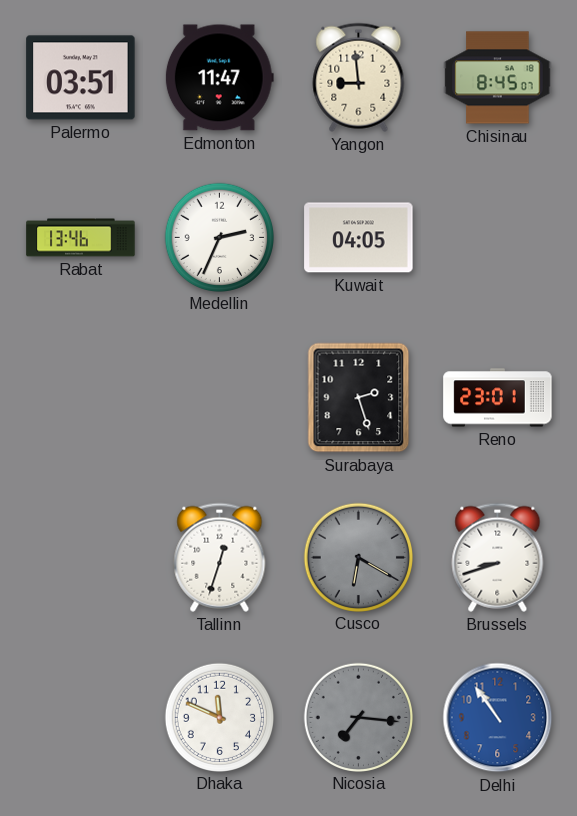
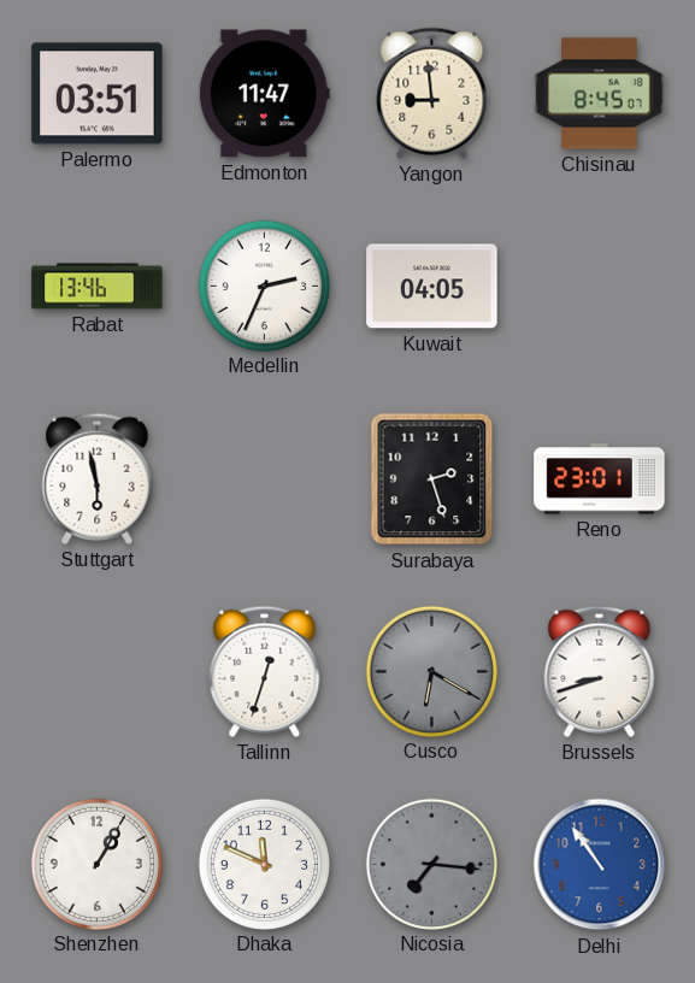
Stuttgart: none -> 5:58 (98, 478)
Shenzhen: none -> 1:05 (96, 864)
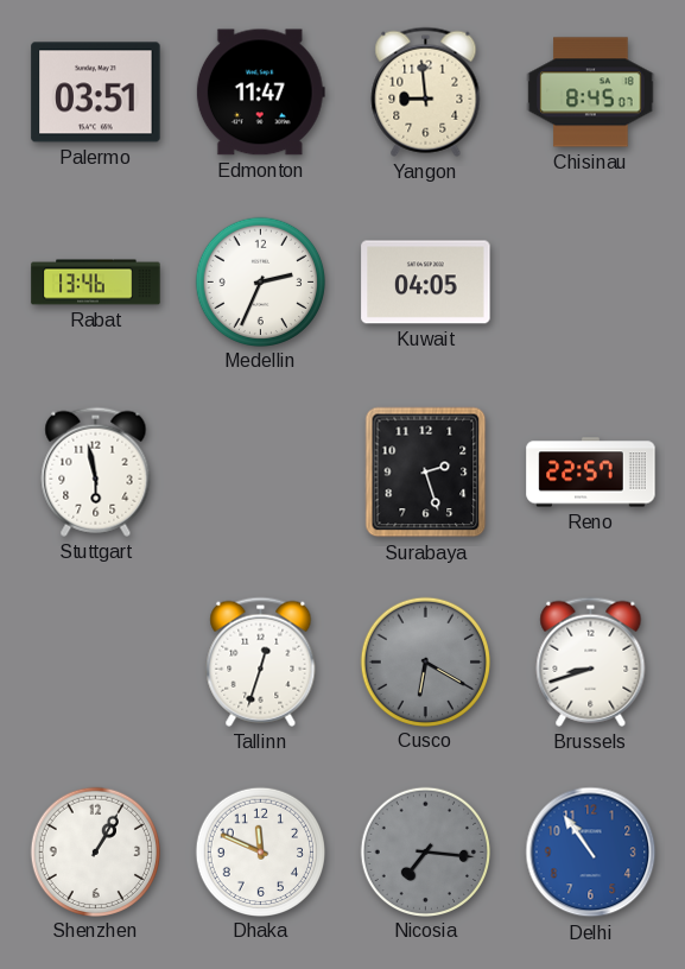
Reno: 23:01 -> 22:57 (591, 473)
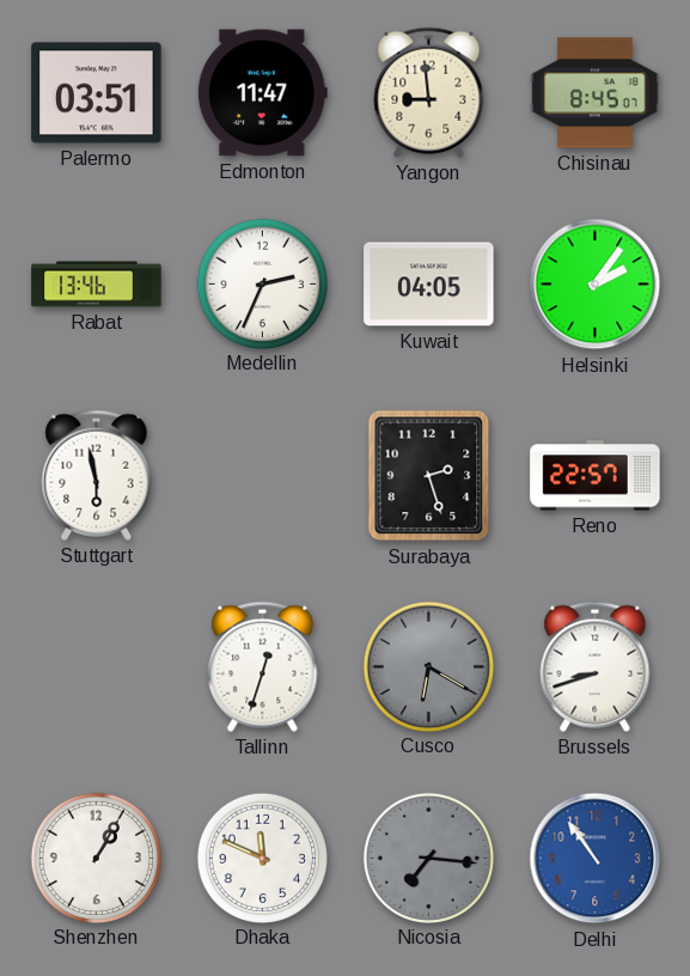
Helsinki: none -> 2:06 (596, 285)
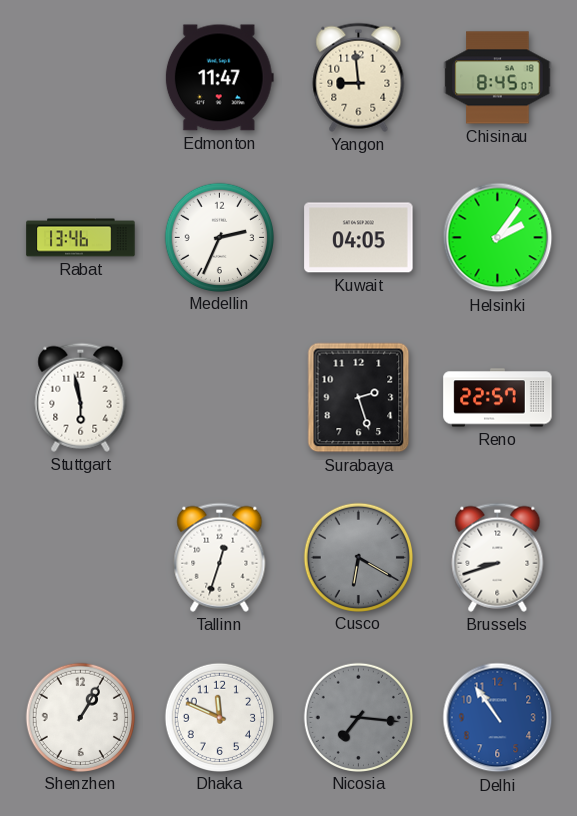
Palermo: 03:51 -> none (97, 93)
